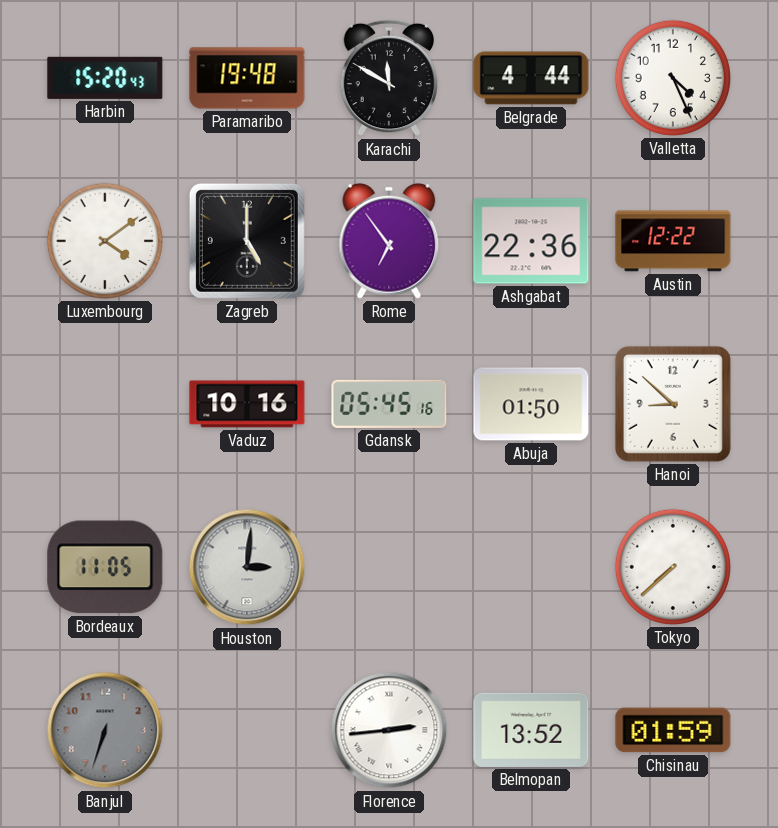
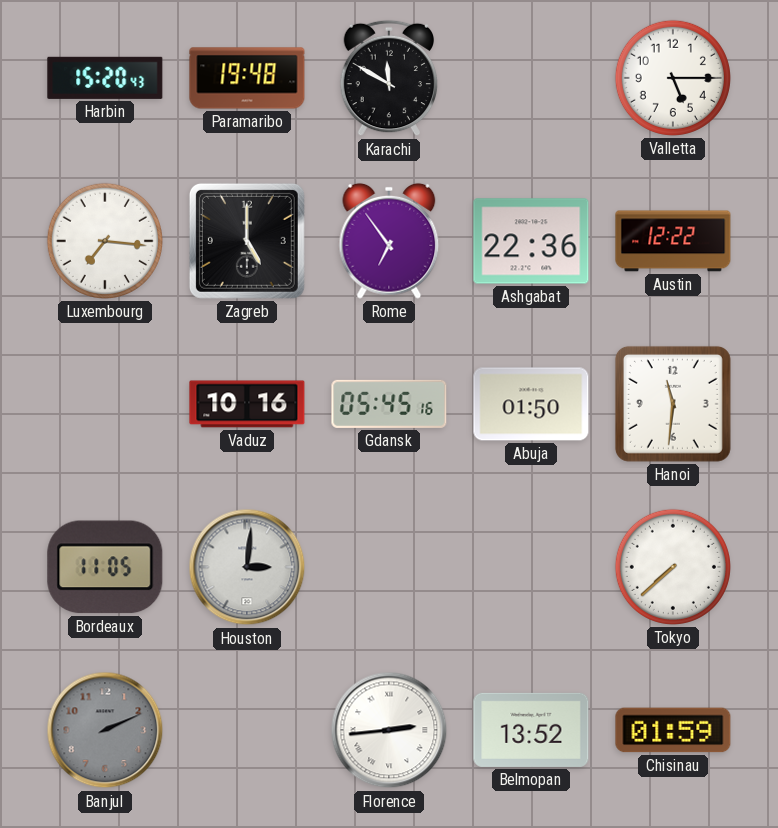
Belgrade: 4:44 -> none (531, 78)
Valletta: 4:26 -> 5:15 (673, 78)
Luxembourg: 4:09 -> 7:16 (105, 241)
Hanoi: 8:52 -> 11:31 (673, 404)
Banjul: 6:33 -> 2:11 (105, 730)
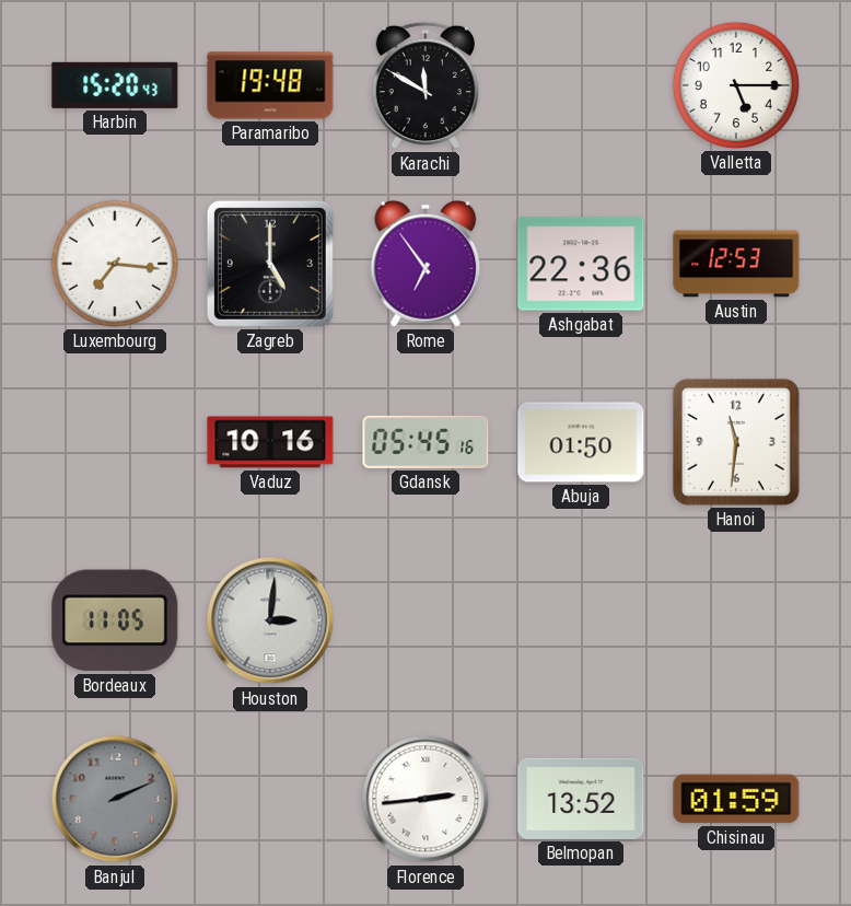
Austin: 12:22 -> 12:53 (736, 264)
Tokyo: 7:38 -> none (673, 567)
